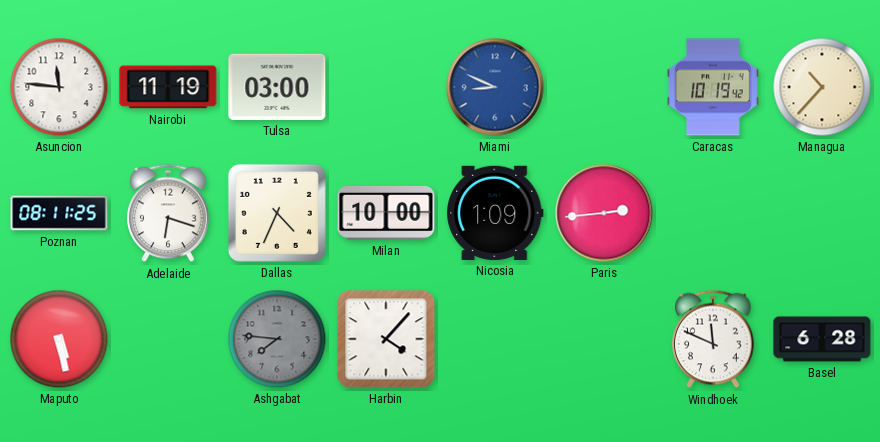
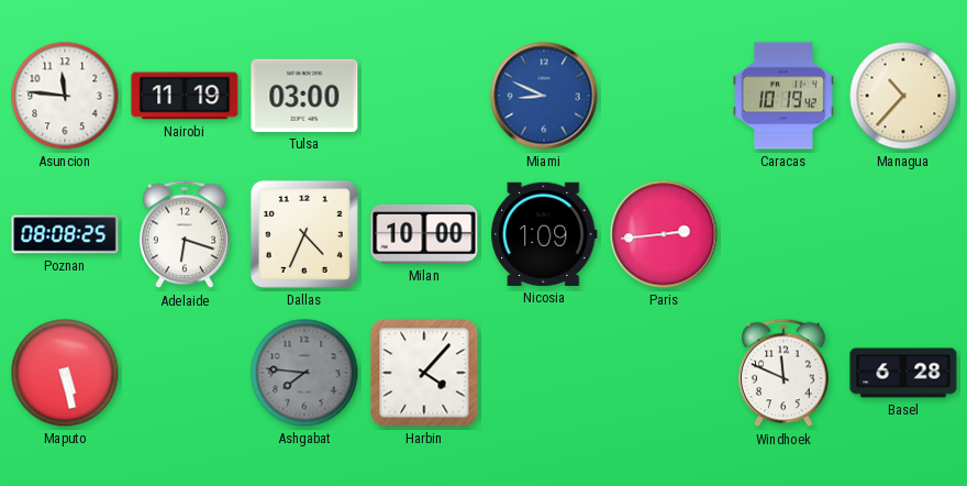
Poznan: 08:11 -> 08:08 (65, 234)
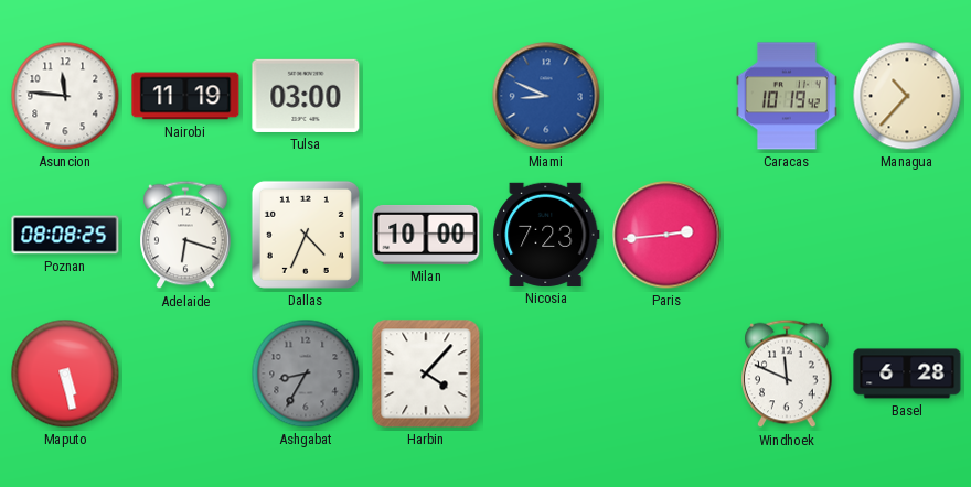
Nicosia: 1:09 -> 7:23 (546, 235)
Ashgabat: 7:46 -> 8:35 (306, 374)
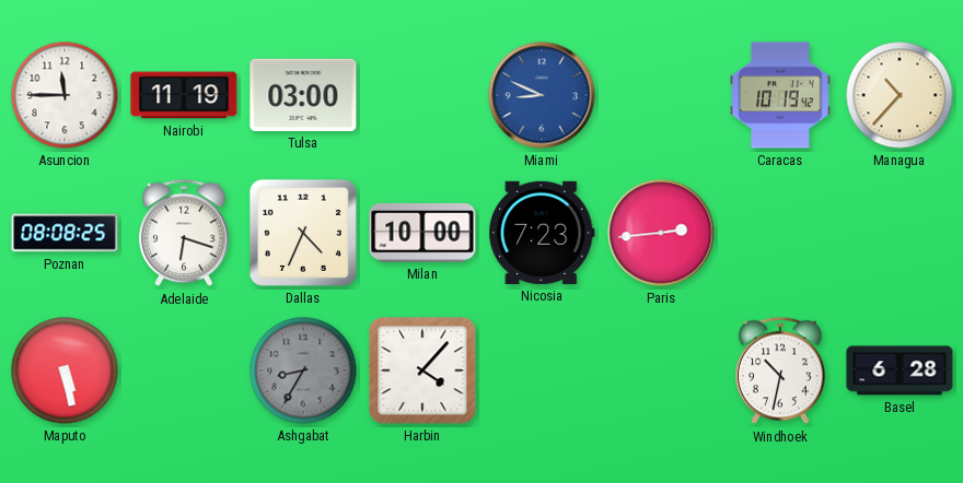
Asuncion: 11:46 -> 11:45 (65, 95)
Windhoek: 11:49 -> 10:32 (780, 370)
